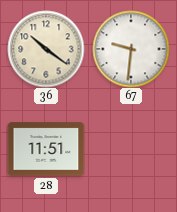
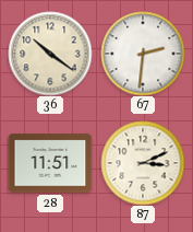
67: 9:31 -> 2:31 (143, 54)
87: none -> 3:11 (143, 163)
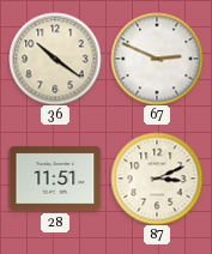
67: 2:31 -> 2:49 (157, 59)
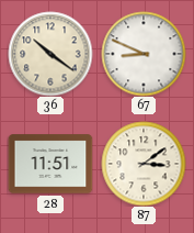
67: 2:49 -> 8:49 (144, 54)
87: 3:11 -> 3:09 (144, 164)
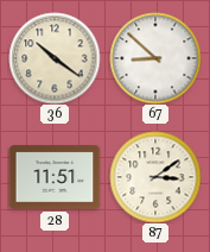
67: 8:49 -> 8:52 (155, 58)
